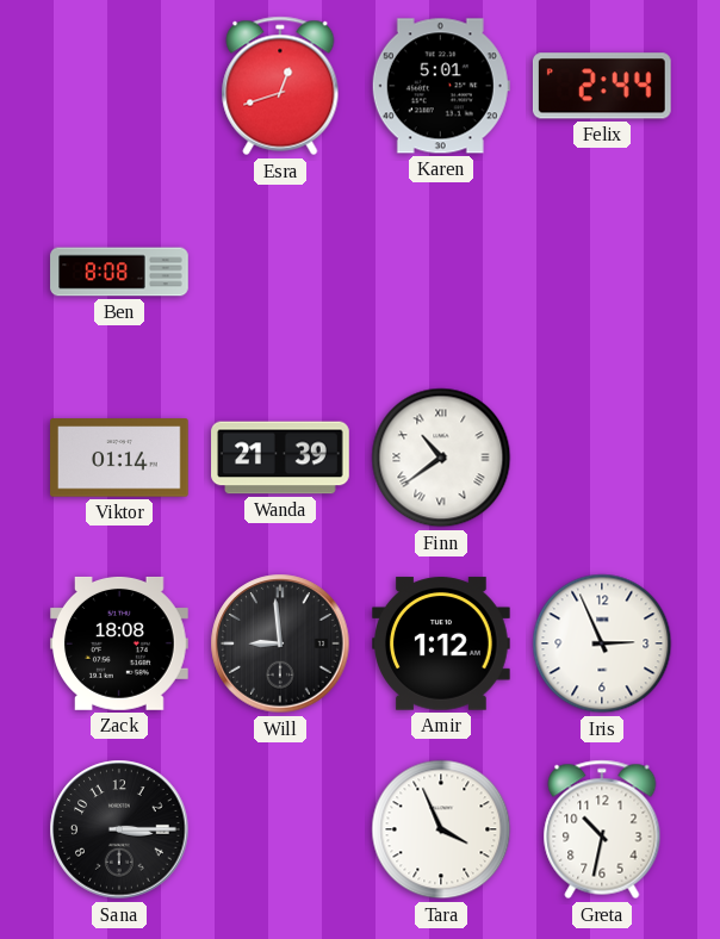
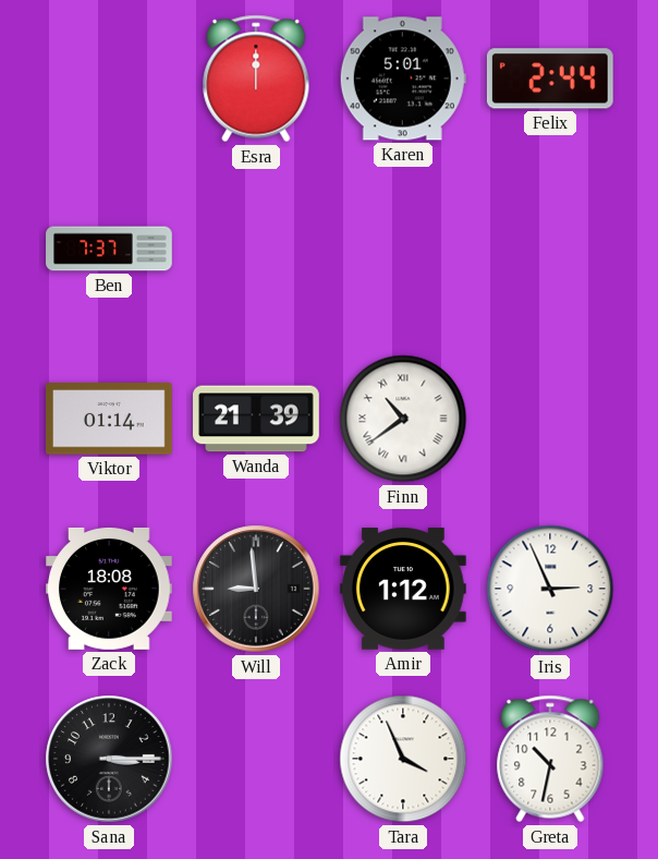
Esra: 12:42 -> 12:00 (256, 78)
Ben: 8:08 -> 7:37 (109, 249)
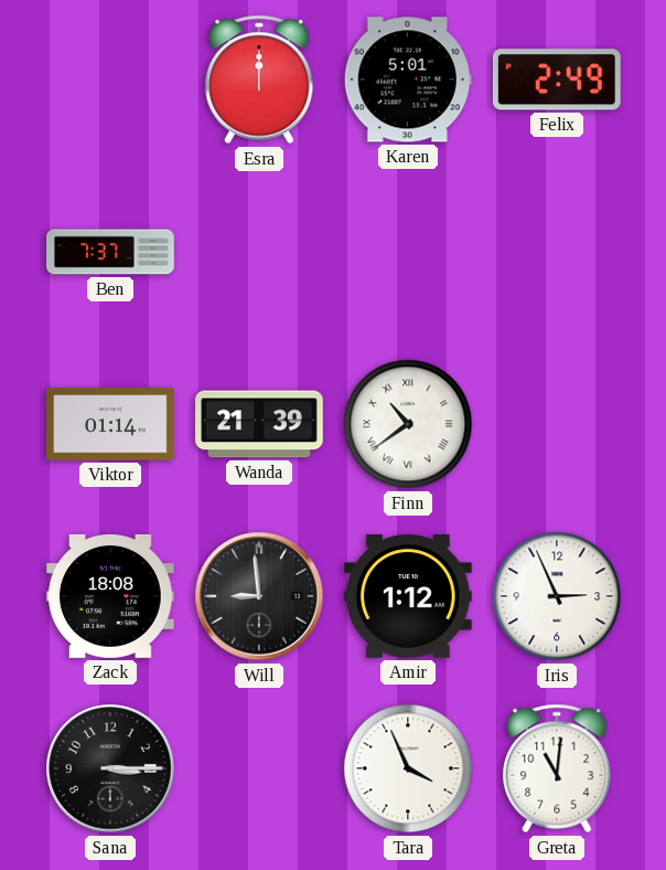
Felix: 2:44 -> 2:49 (557, 79)
Greta: 10:32 -> 11:01 (557, 768)
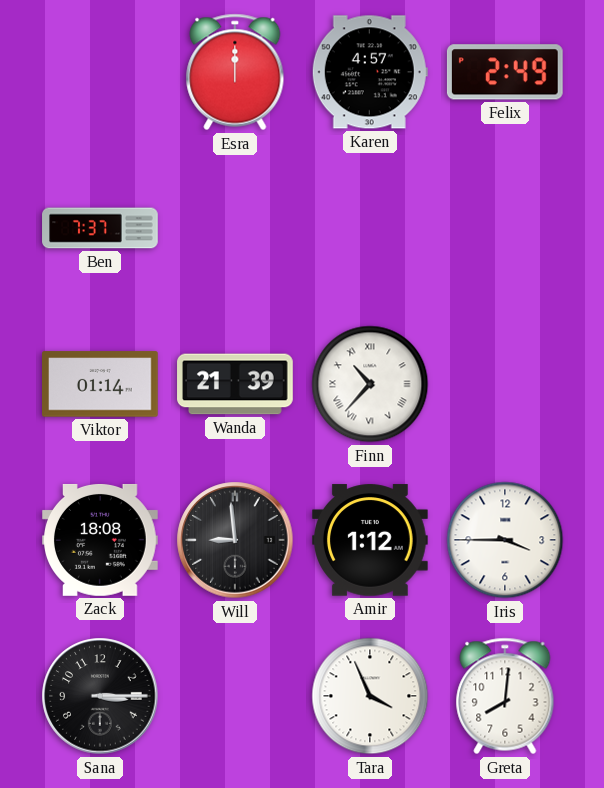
Karen: 5:01 -> 4:57 (370, 72)
Finn: 10:39 -> 10:37 (370, 384)
Iris: 2:56 -> 3:45 (505, 540)
Greta: 11:01 -> 8:01 (505, 696)
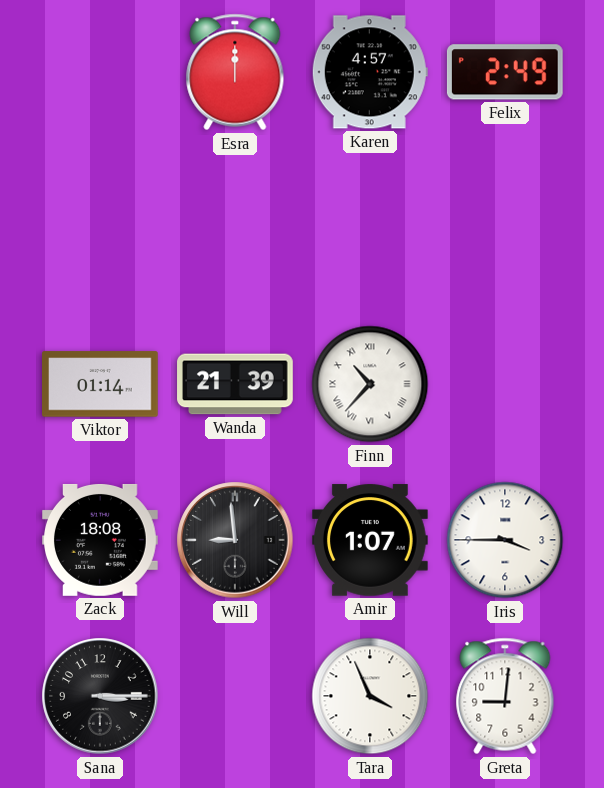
Ben: 7:37 -> none (100, 228)
Amir: 1:12 -> 1:07 (371, 540)
Greta: 8:01 -> 9:01 (505, 696)
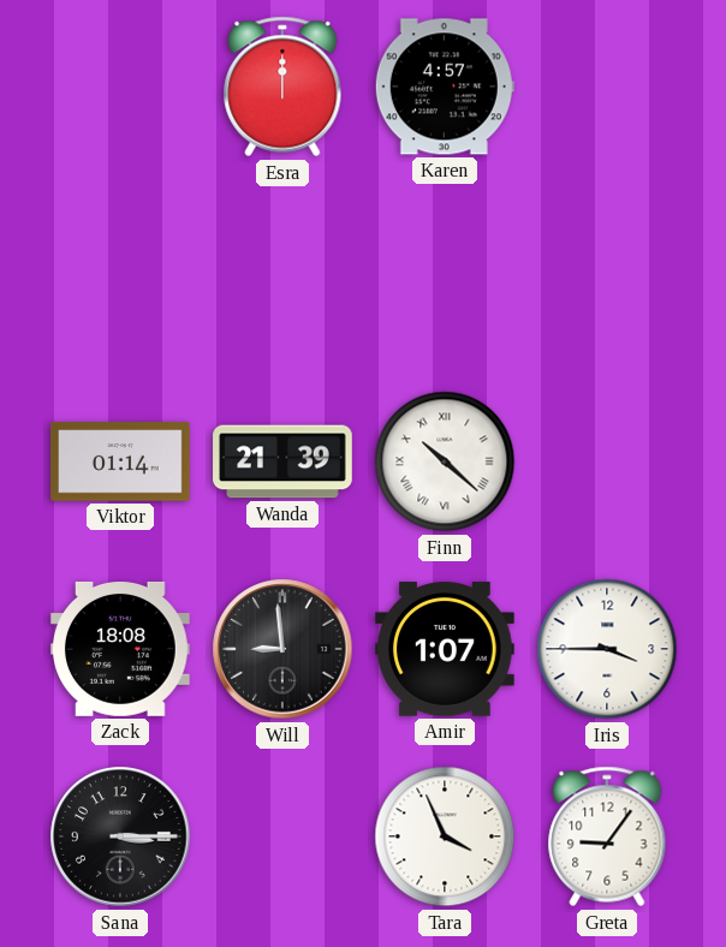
Felix: 2:49 -> none (505, 72)
Finn: 10:37 -> 10:22 (445, 461)
Greta: 9:01 -> 9:06 (607, 836)
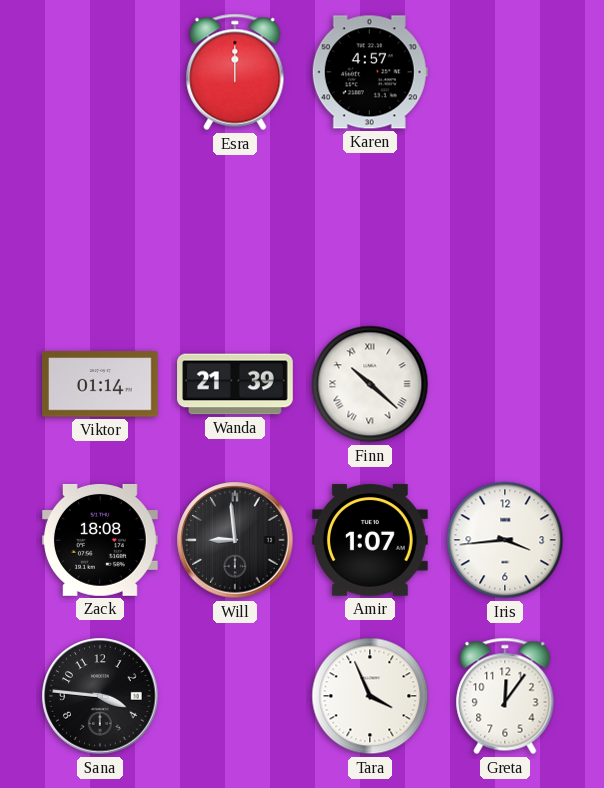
Iris: 3:45 -> 3:44 (505, 540)
Sana: 3:15 -> 3:46 (100, 696)
Greta: 9:06 -> 12:06 (505, 696)
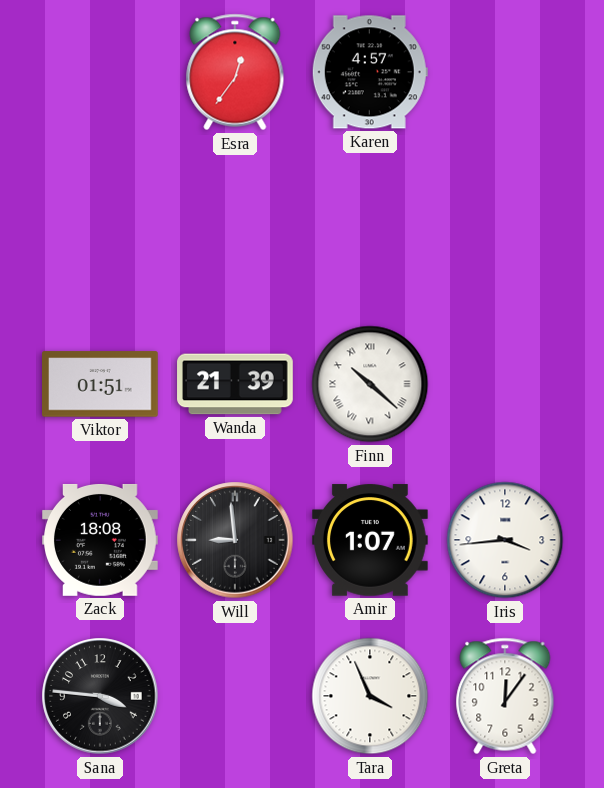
Esra: 12:00 -> 12:36 (235, 72)
Viktor: 01:14 -> 01:51 (101, 384)
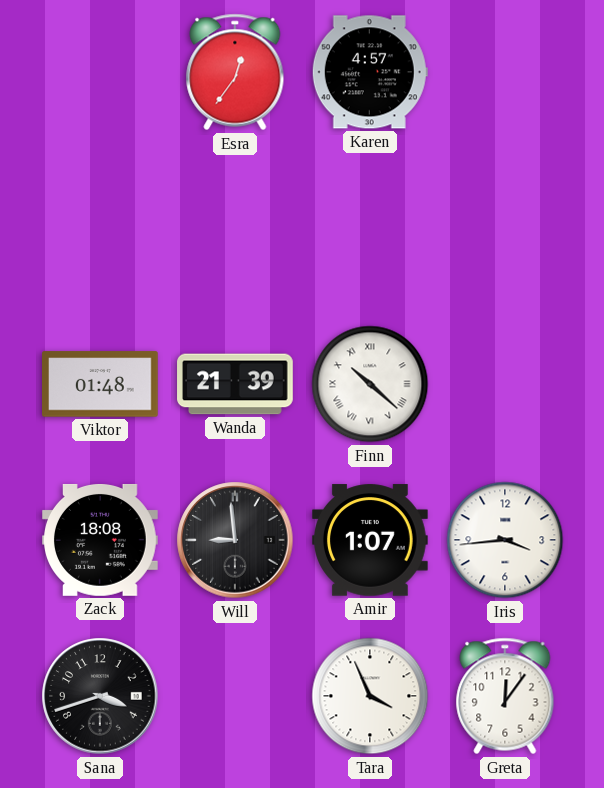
Viktor: 01:51 -> 01:48 (101, 384)
Sana: 3:46 -> 3:42 (100, 696)
